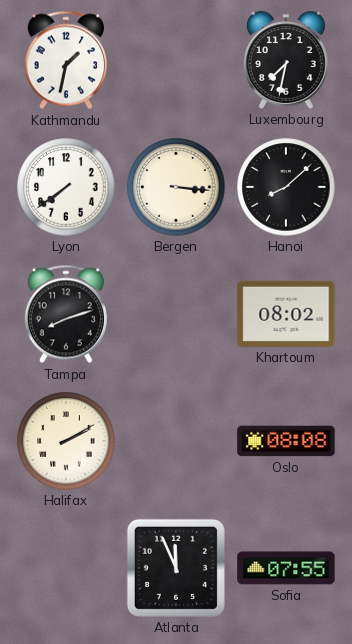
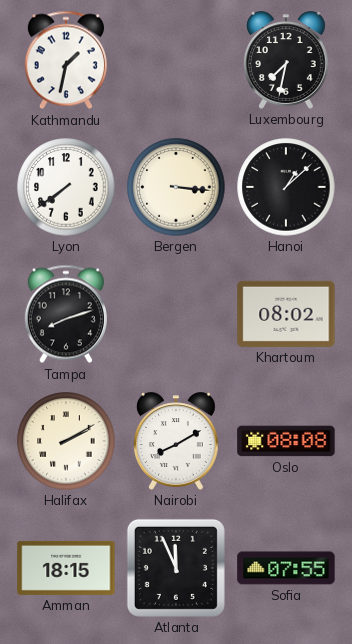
Hanoi: 8:08 -> 1:08 (286, 187)
Nairobi: none -> 8:10 (177, 441)
Amman: none -> 18:15 (66, 568)
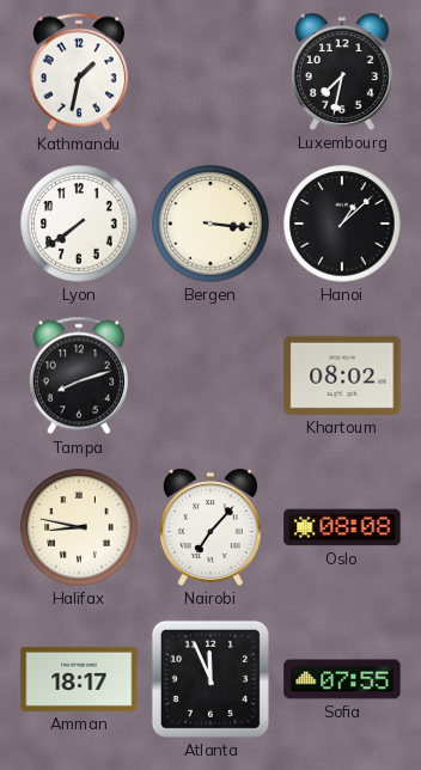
Halifax: 2:10 -> 8:47 (79, 527)
Nairobi: 8:10 -> 7:07 (212, 527)
Amman: 18:15 -> 18:17 (79, 679)
